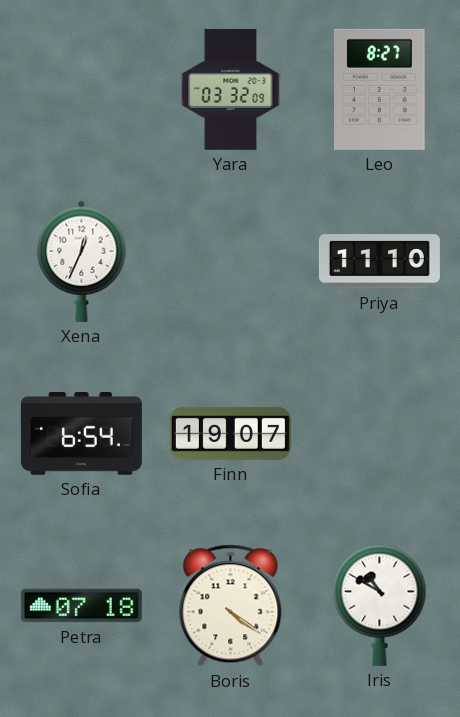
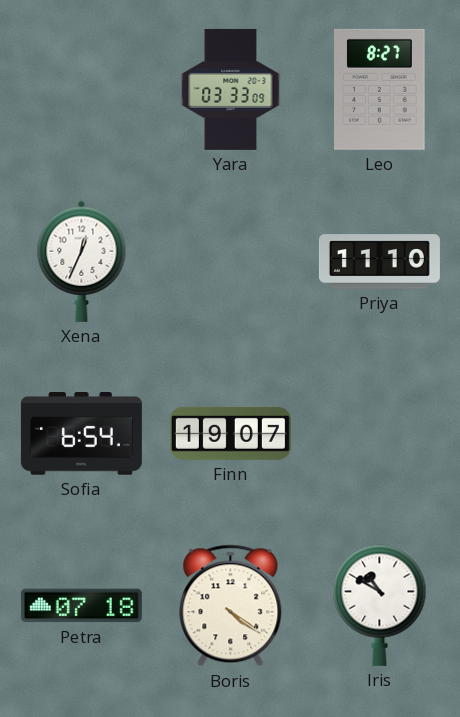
Yara: 03:32 -> 03:33 (231, 89)
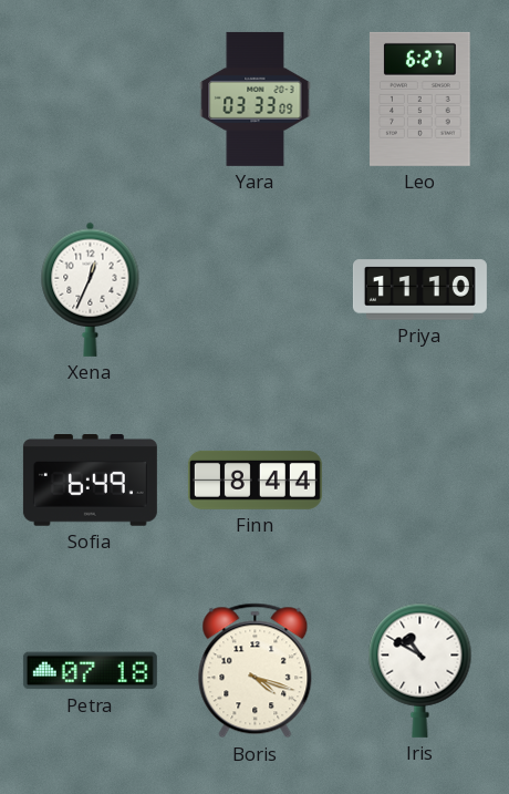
Leo: 8:27 -> 6:27 (420, 99)
Sofia: 6:54 -> 6:49 (90, 481)
Finn: 19:07 -> 8:44 (254, 480)
Boris: 4:21 -> 4:18 (256, 671)
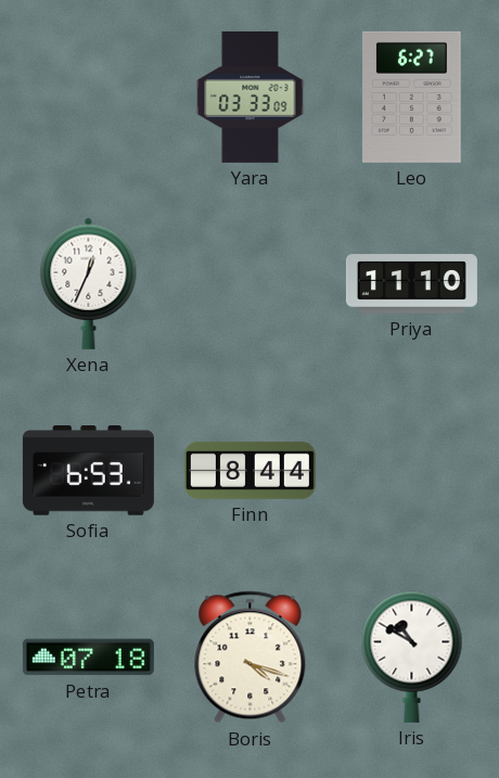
Sofia: 6:49 -> 6:53 (88, 471)
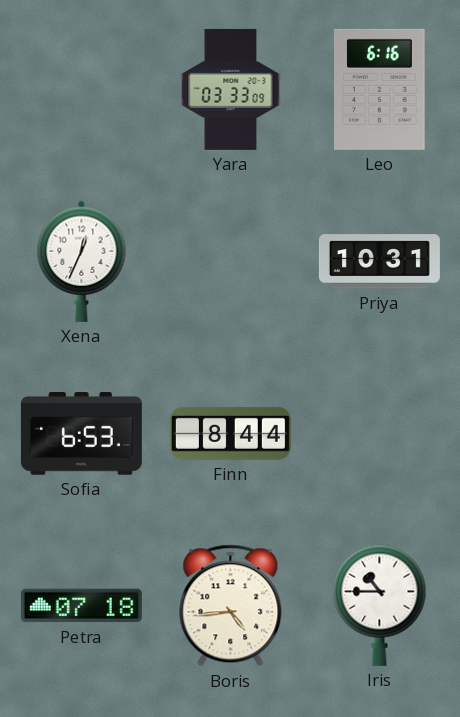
Leo: 6:27 -> 6:16 (380, 89)
Priya: 11:10 -> 10:31 (379, 262)
Boris: 4:18 -> 4:44 (231, 606)
Iris: 10:50 -> 10:45 (380, 605)
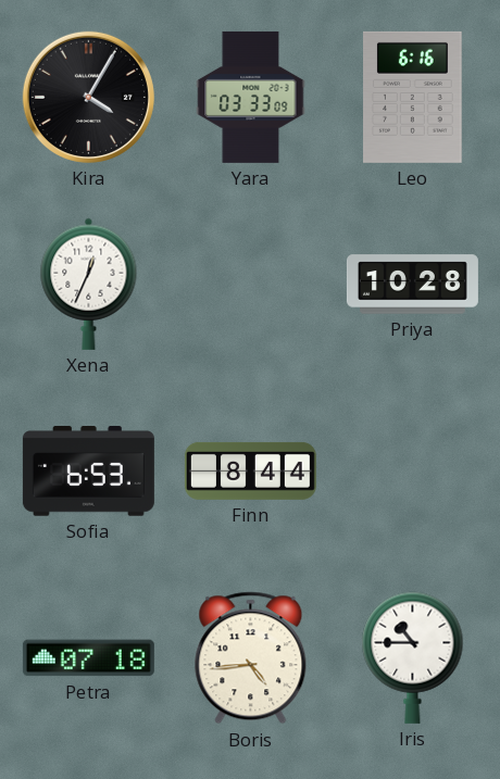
Kira: none -> 4:05 (88, 97)
Priya: 10:31 -> 10:28 (412, 285)
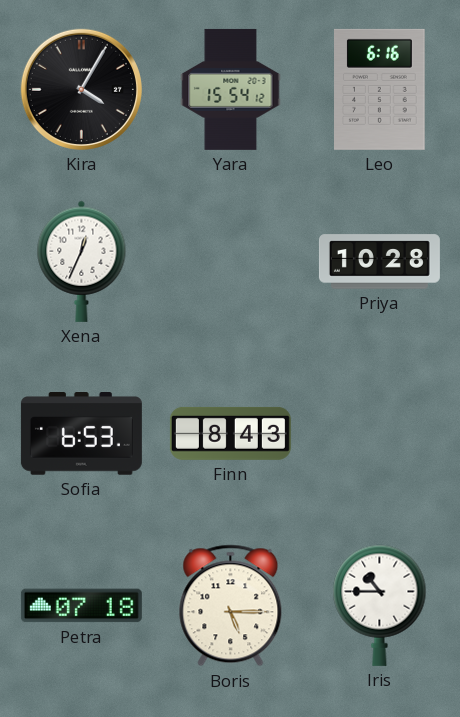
Yara: 03:33 -> 15:54 (231, 89)
Finn: 8:44 -> 8:43 (230, 433)
Boris: 4:44 -> 5:15 (231, 606)
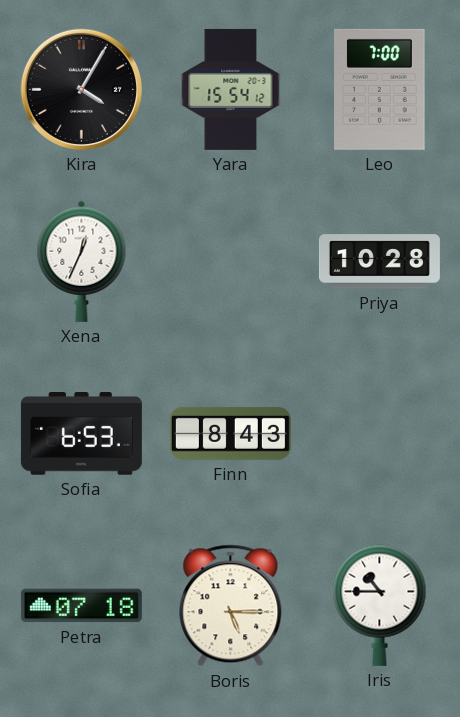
Leo: 6:16 -> 7:00 (380, 89)
